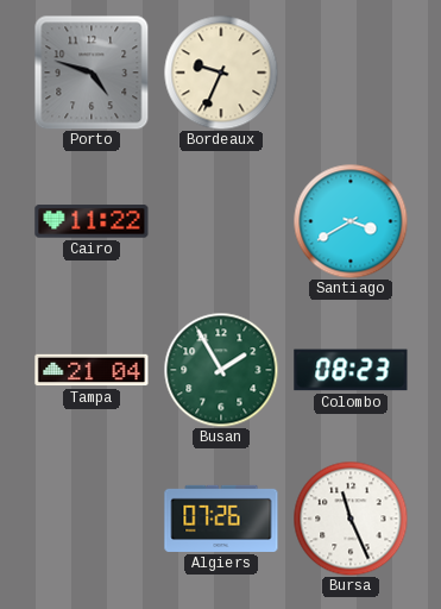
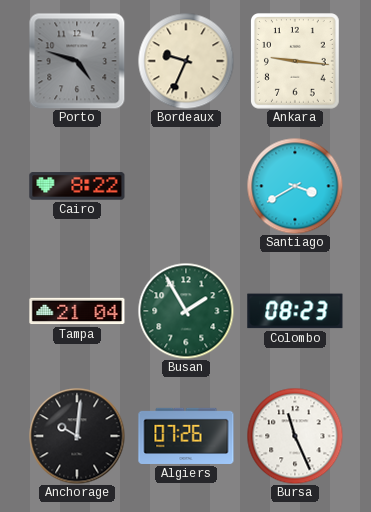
Ankara: none -> 9:16 (296, 62)
Cairo: 11:22 -> 8:22 (77, 186)
Anchorage: none -> 10:01 (77, 436)
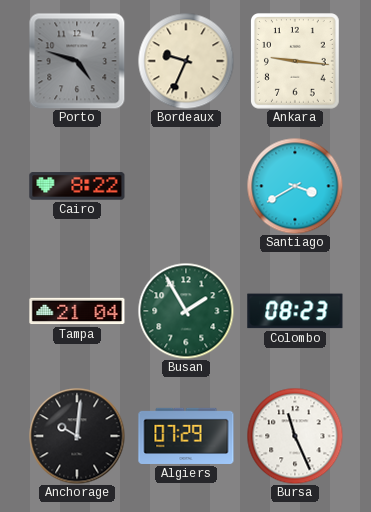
Algiers: 07:26 -> 07:29 (186, 436)
